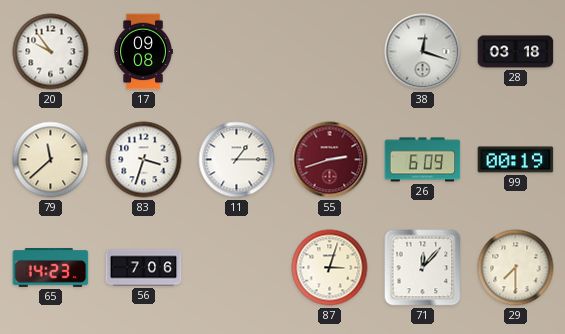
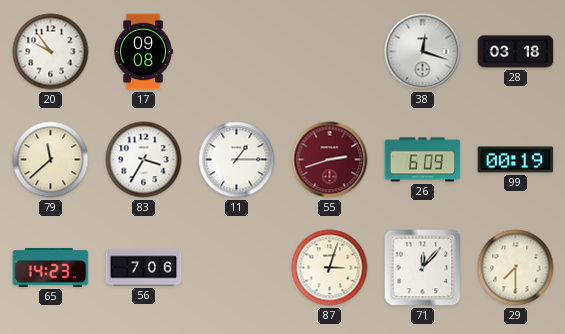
83: 3:33 -> 3:35 (144, 160)
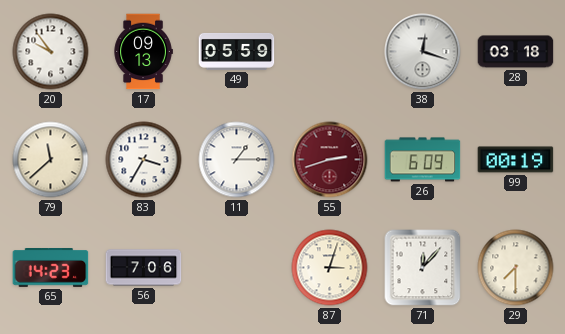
17: 09:08 -> 09:13 (143, 52)
49: none -> 05:59 (237, 51)
